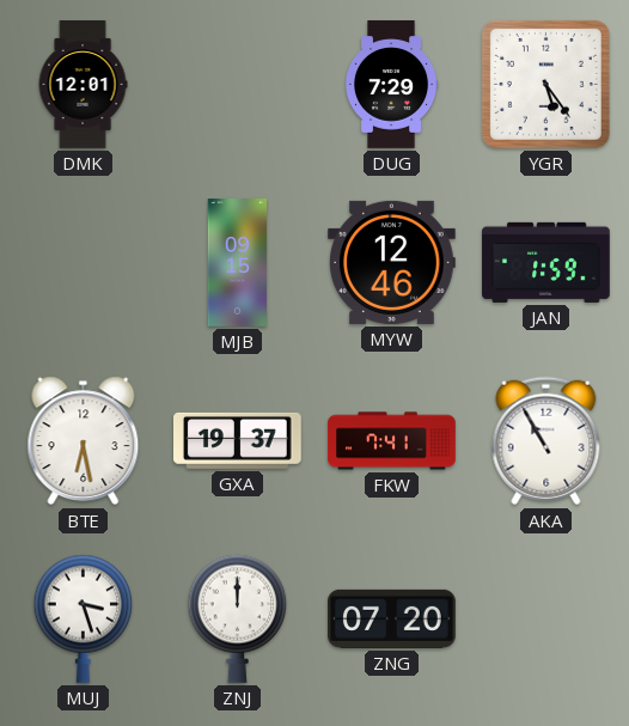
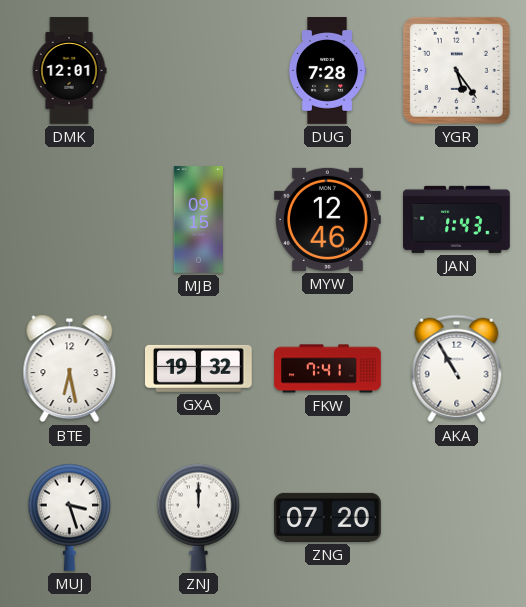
DUG: 7:29 -> 7:28 (327, 71)
JAN: 1:59 -> 1:43 (457, 219)
GXA: 19:37 -> 19:32 (199, 368)
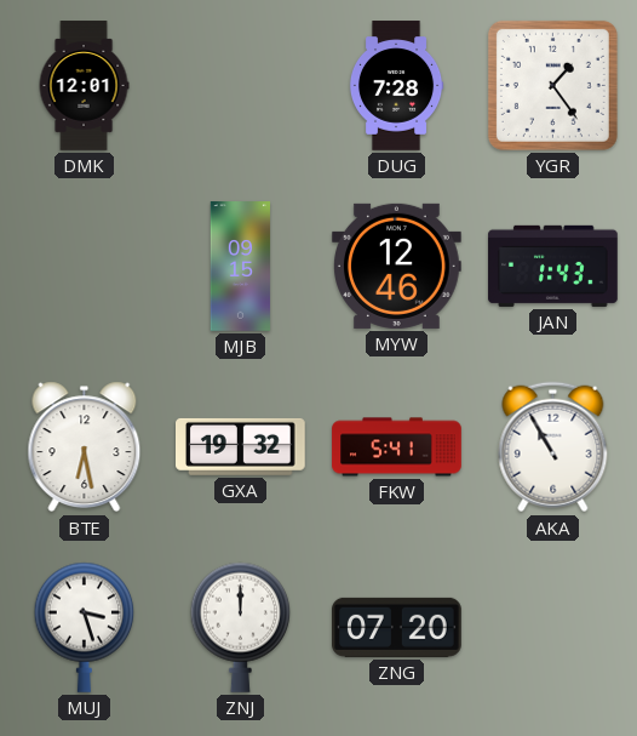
YGR: 5:24 -> 1:24 (552, 85)
FKW: 7:41 -> 5:41 (397, 447)
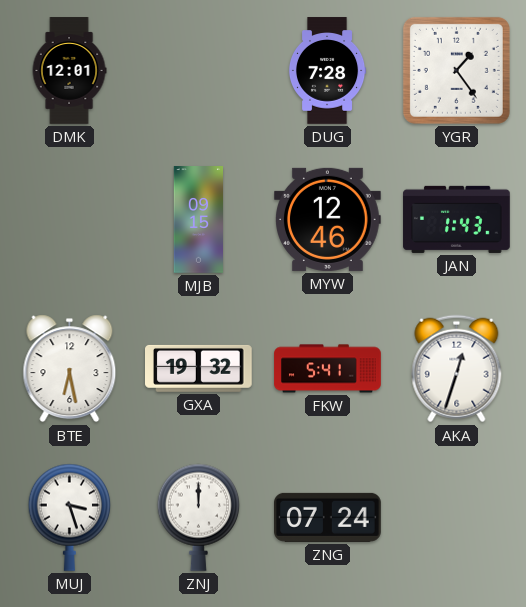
AKA: 10:55 -> 12:33 (457, 369)
ZNG: 07:20 -> 07:24 (328, 517)
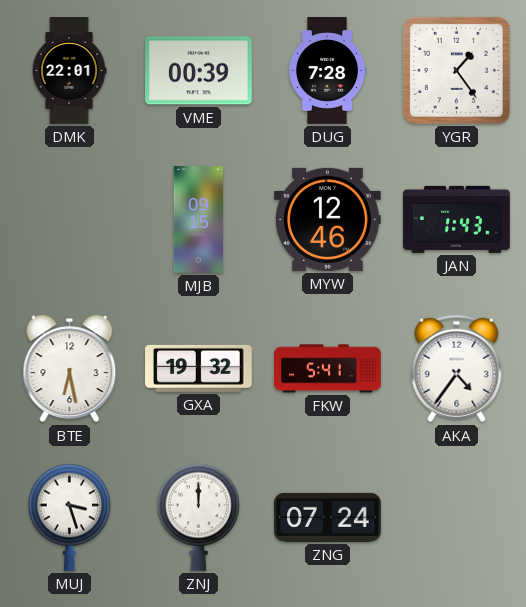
DMK: 12:01 -> 22:01 (69, 71)
VME: none -> 00:39 (199, 71)
AKA: 12:33 -> 4:36 (457, 369)
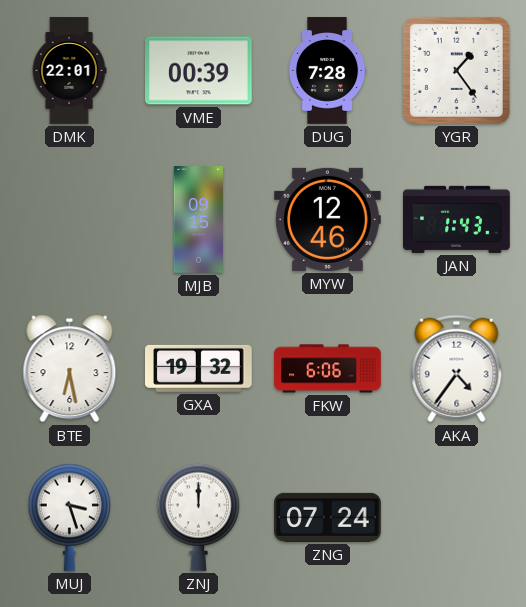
FKW: 5:41 -> 6:06 (328, 369)
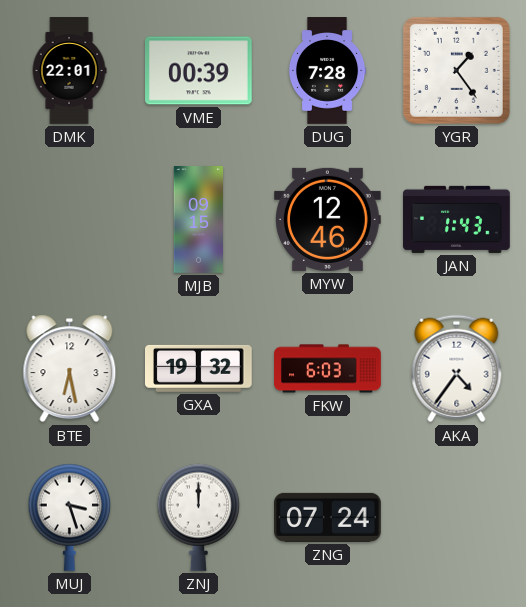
FKW: 6:06 -> 6:03 (328, 369)
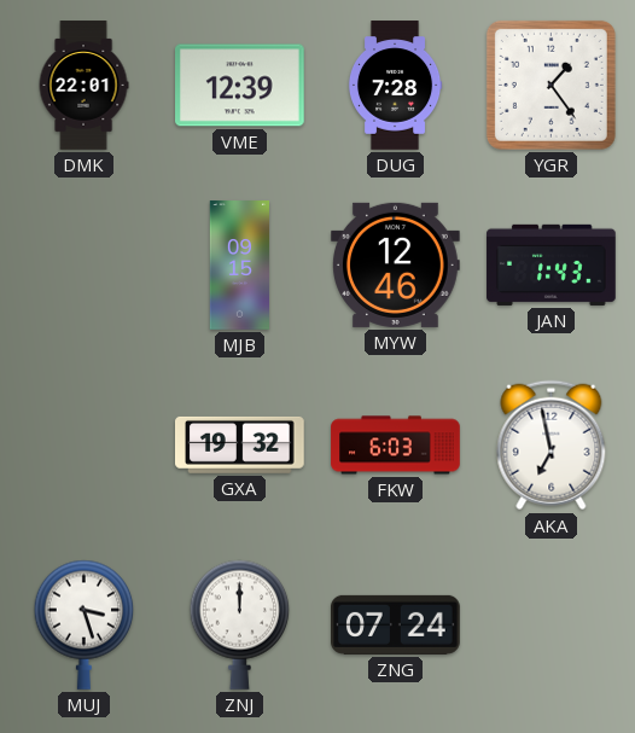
VME: 00:39 -> 12:39 (240, 86)
BTE: 6:28 -> none (70, 369)
AKA: 4:36 -> 6:58 (552, 446)
